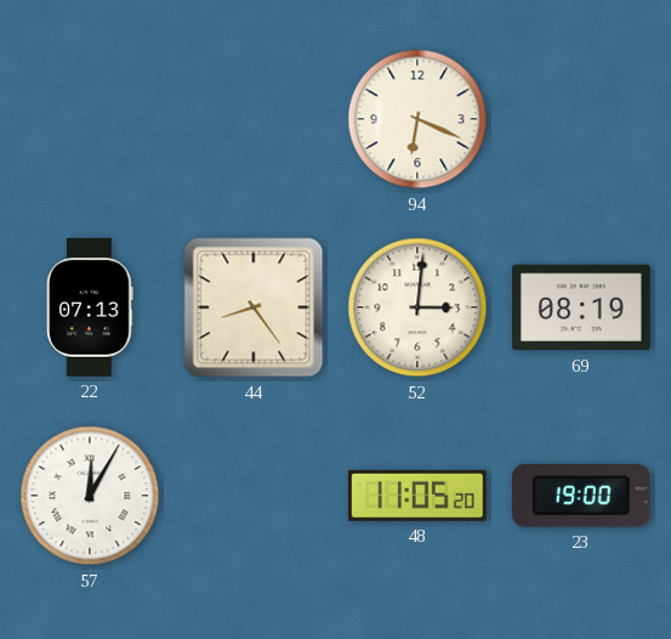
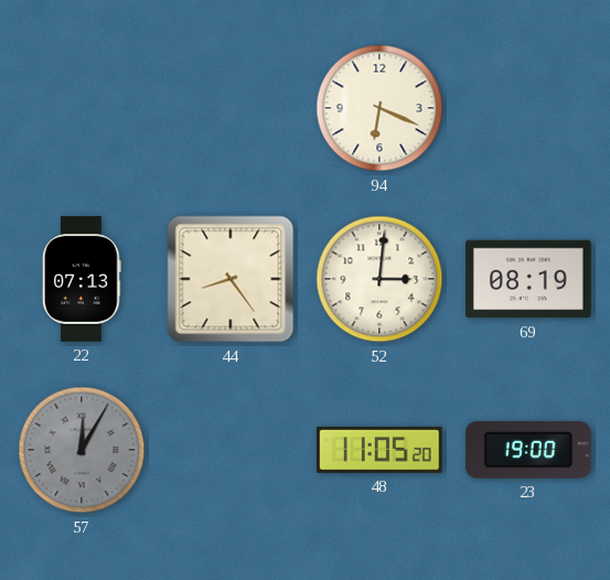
57 dial: white -> grey (82, 450)
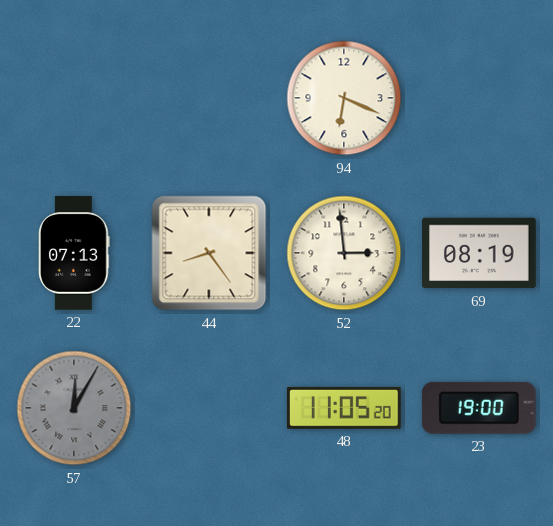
52: 3:01 -> 2:59 (344, 253)
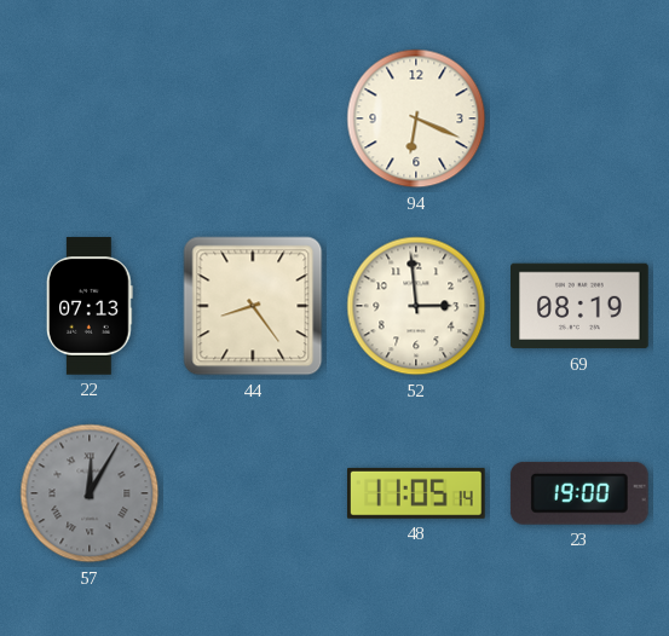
48: 11:05:20 -> 11:05:14 (417, 493)
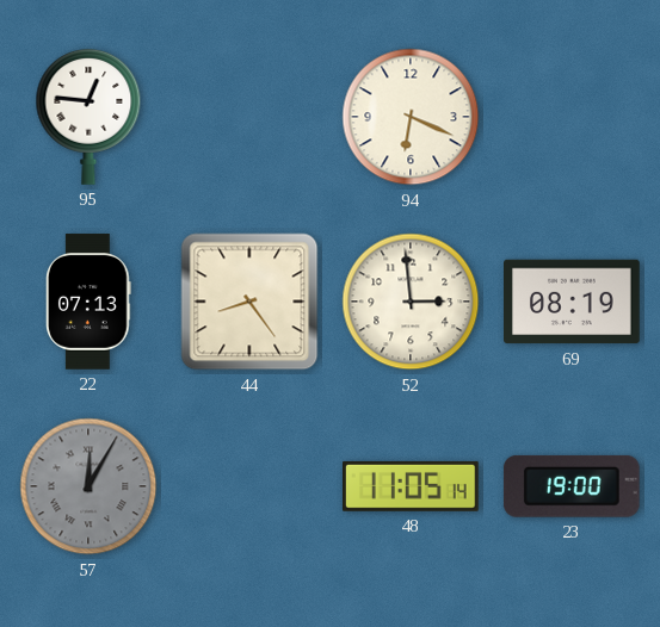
95: none -> 12:46 (88, 117)
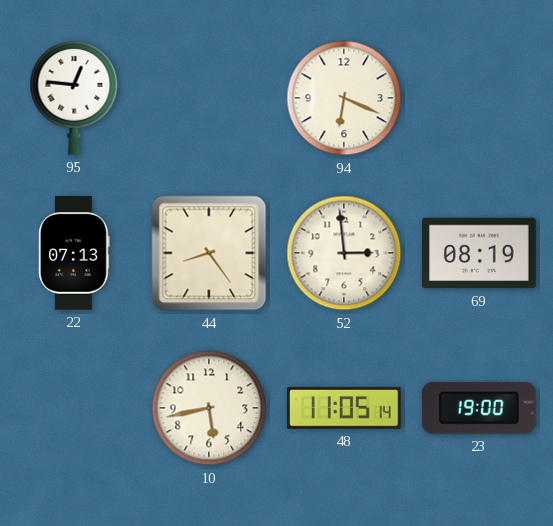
57: 12:05 -> none (88, 486)
10: none -> 5:43 (209, 408)
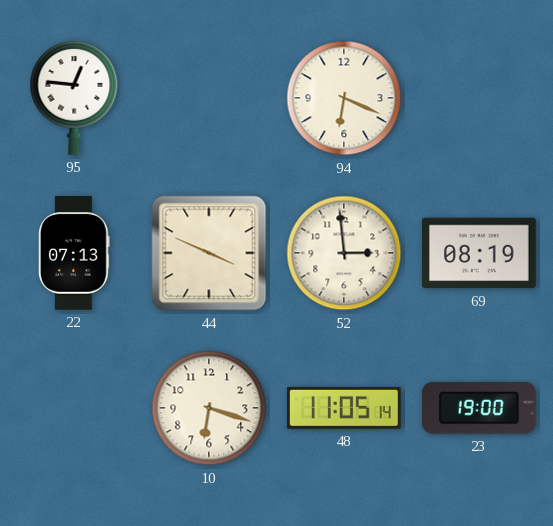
44: 8:24 -> 3:49 (209, 253)
10: 5:43 -> 6:18 (209, 408)
